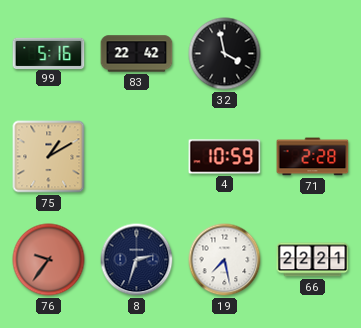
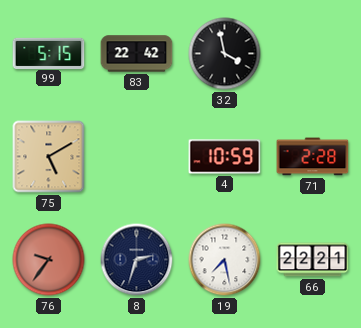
99: 5:16 -> 5:15 (49, 53)
75: 1:10 -> 5:10 (49, 157)
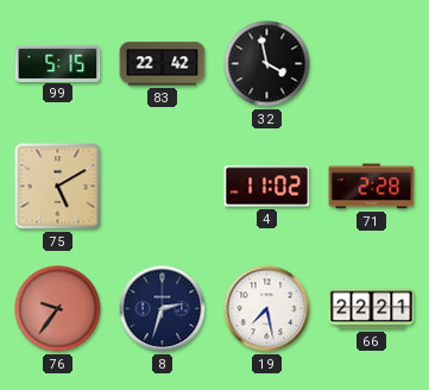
4: 10:59 -> 11:02 (267, 187)
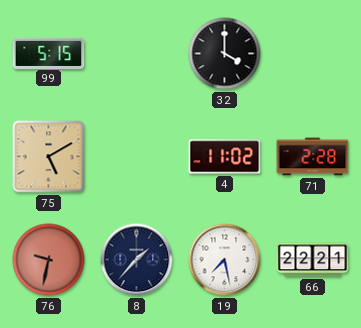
83: 22:42 -> none (163, 64)
32: 3:58 -> 4:00 (225, 54)
76: 9:36 -> 9:32 (49, 260)
8: 2:33 -> 1:37 (137, 260)
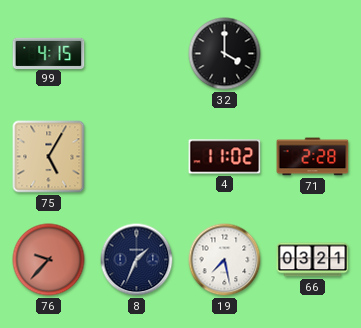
99: 5:15 -> 4:15 (49, 53)
75: 5:10 -> 5:05 (49, 157)
76: 9:32 -> 9:37 (49, 260)
8: 1:37 -> 1:34 (137, 260)
66: 22:21 -> 03:21 (313, 260)
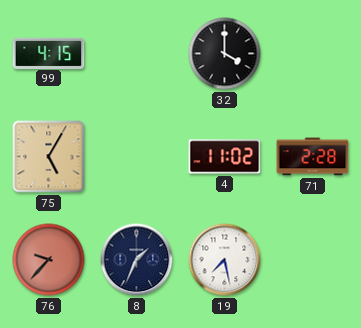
66: 03:21 -> none (313, 260)
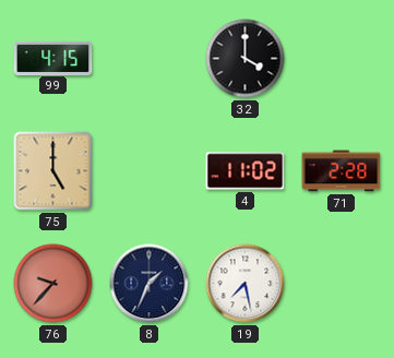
75: 5:05 -> 5:00 (53, 171)
